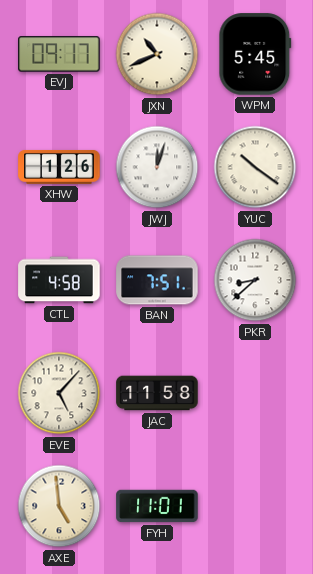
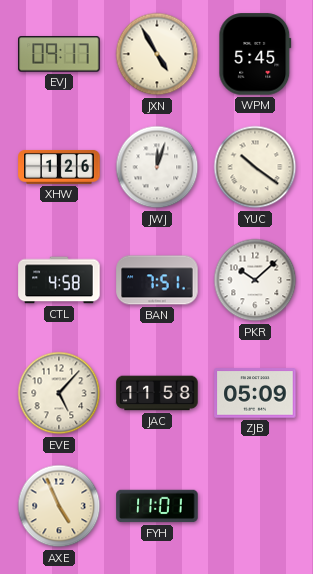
JXN: 10:41 -> 4:55 (157, 54)
PKR: 8:38 -> 10:08 (255, 280)
ZJB: none -> 05:09 (255, 393)
AXE: 4:59 -> 4:56 (59, 506)
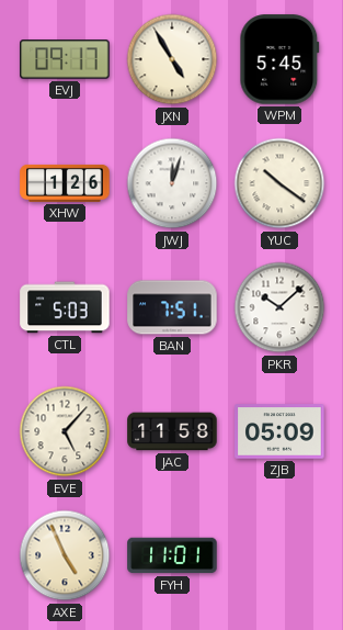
CTL: 4:58 -> 5:03 (65, 307)
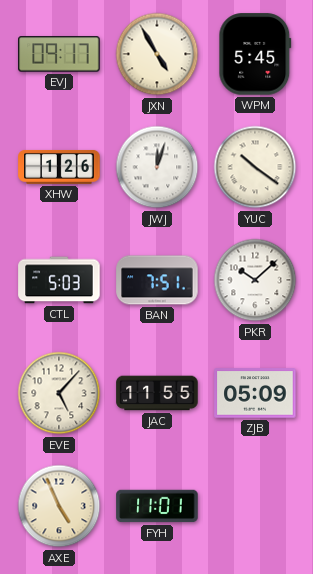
JAC: 11:58 -> 11:55 (157, 393)
